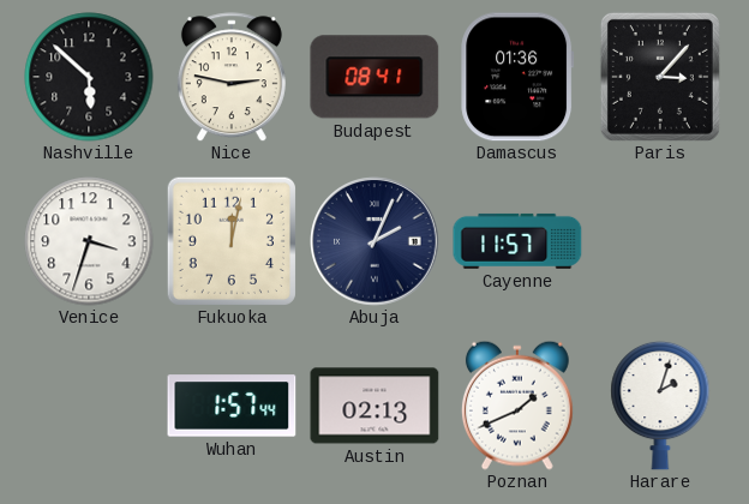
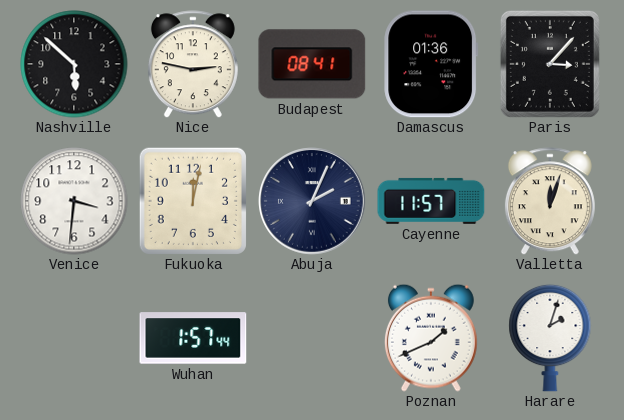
Venice: 3:33 -> 3:31 (74, 201)
Valletta: none -> 12:03 (550, 201)
Austin: 02:13 -> none (374, 406)
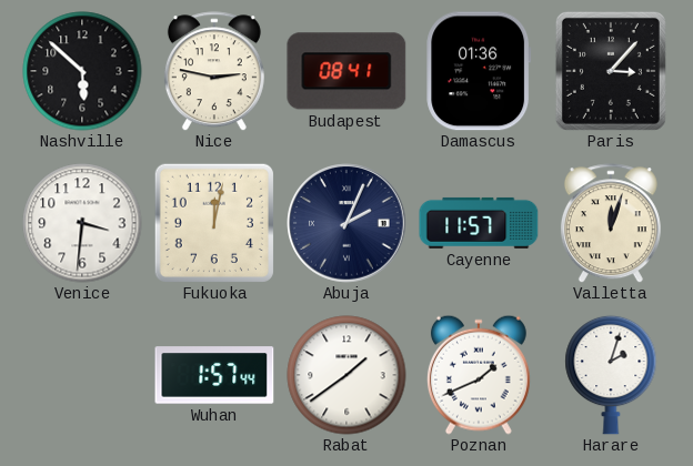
Rabat: none -> 1:39 (346, 375)
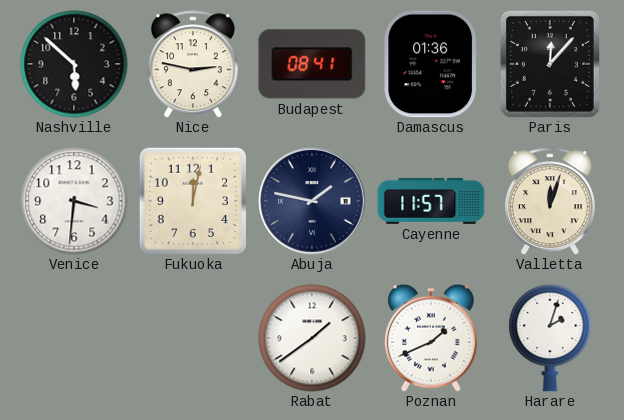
Paris: 3:07 -> 12:07 (550, 64)
Abuja: 2:04 -> 1:47 (313, 202)
Wuhan: 1:57 -> none (214, 375)
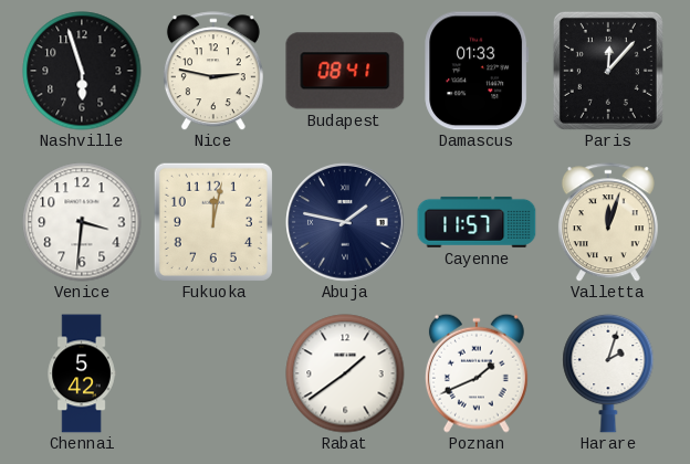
Nashville: 5:52 -> 5:57 (82, 71)
Damascus: 01:36 -> 01:33 (477, 71)
Chennai: none -> 5:42 (82, 373)
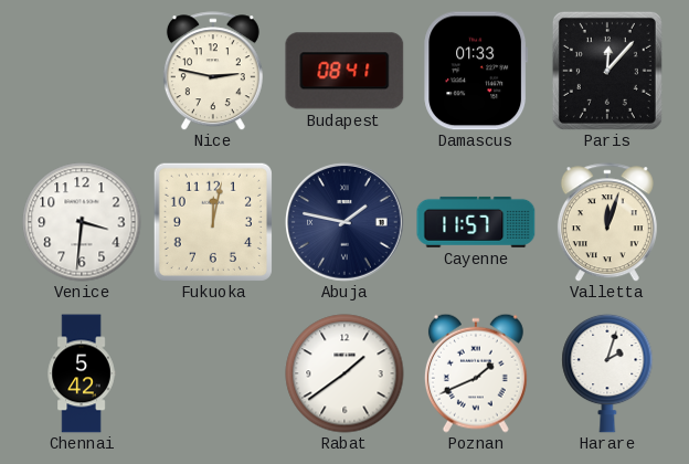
Nashville: 5:57 -> none (82, 71)
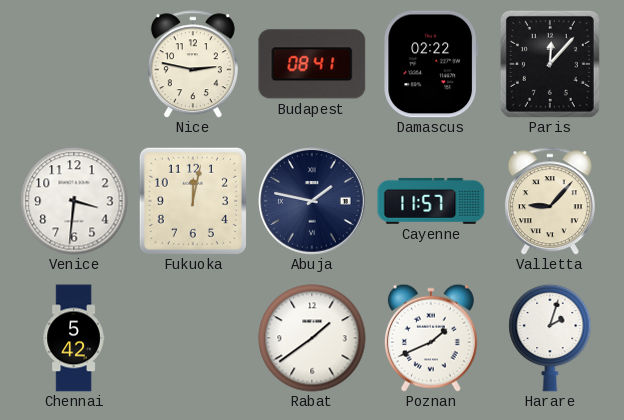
Damascus: 01:33 -> 02:22 (431, 64)
Valletta: 12:03 -> 9:07 (550, 201)
